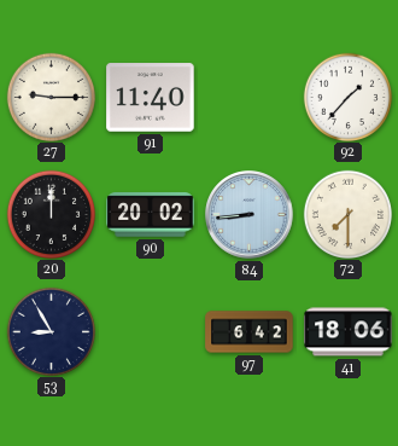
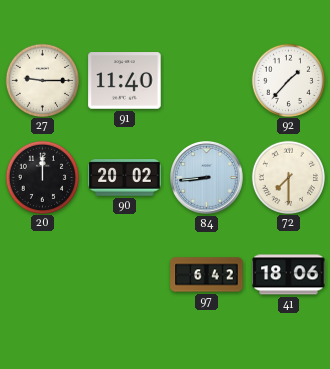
53: 8:55 -> none (51, 331)
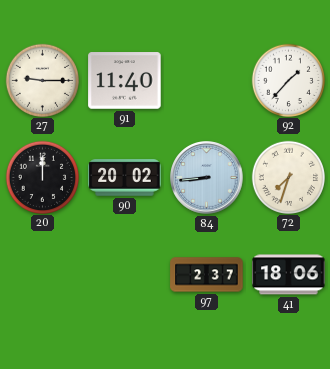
72: 7:30 -> 7:33 (288, 177)
97: 6:42 -> 2:37 (207, 275)
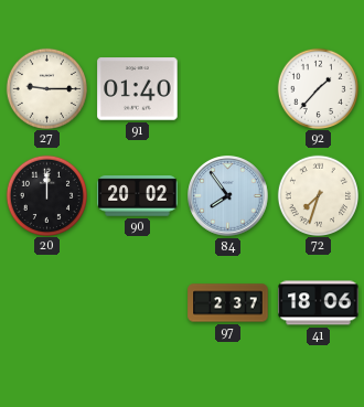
91: 11:40 -> 01:40 (138, 89)
84: 8:44 -> 7:54 (228, 196)
